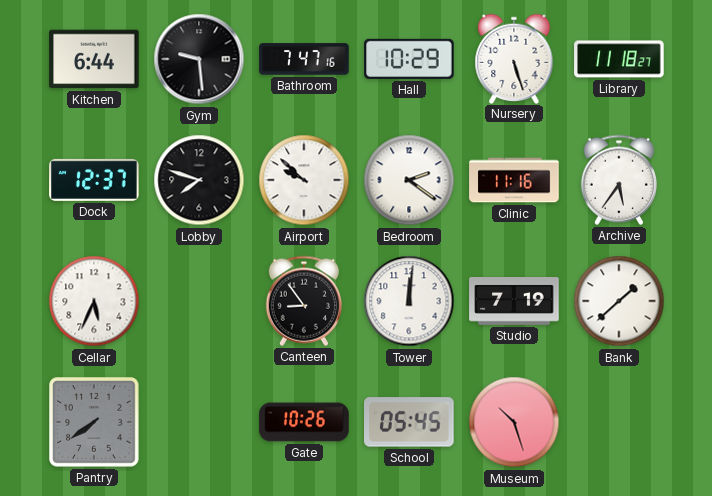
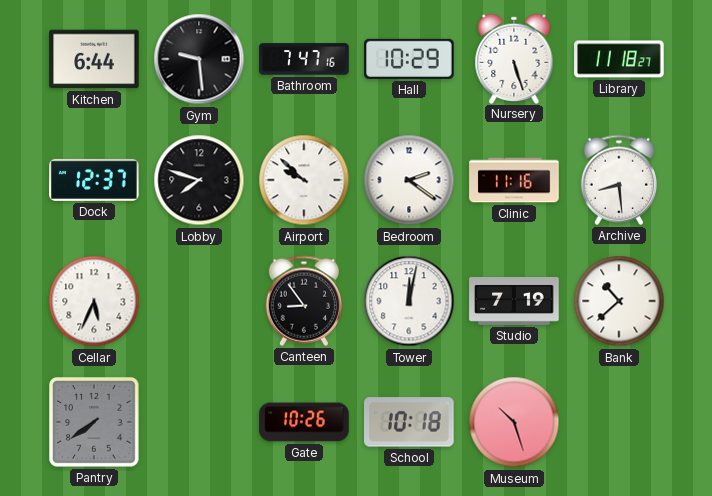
Archive: 5:36 -> 8:29 (619, 180)
Tower: 12:01 -> 12:02 (409, 301)
Bank: 1:38 -> 10:38 (619, 301)
School: 05:45 -> 10:18 (409, 422)
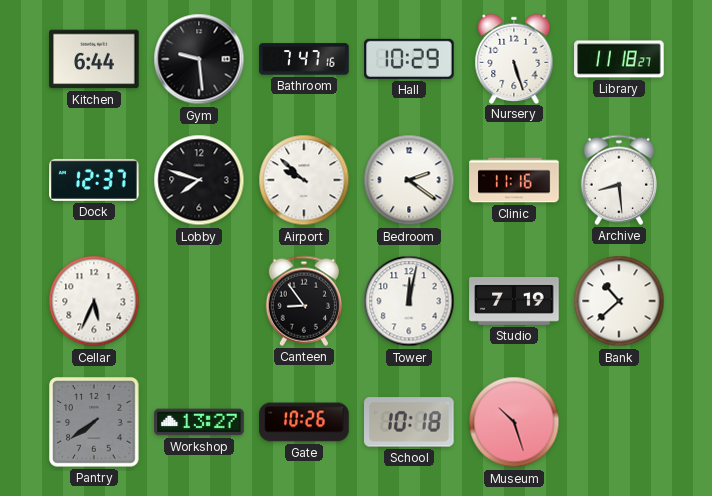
Workshop: none -> 13:27 (199, 422)
